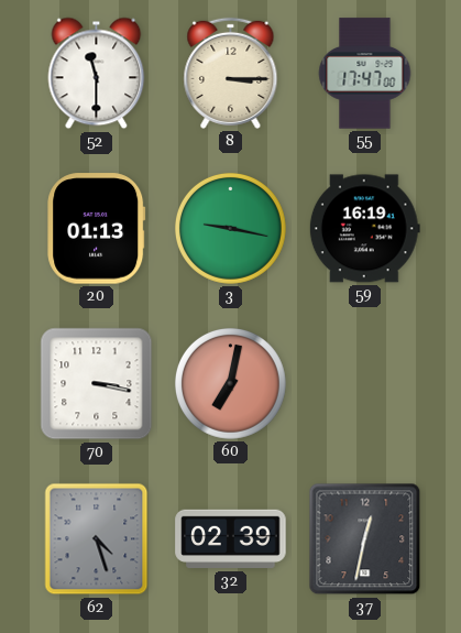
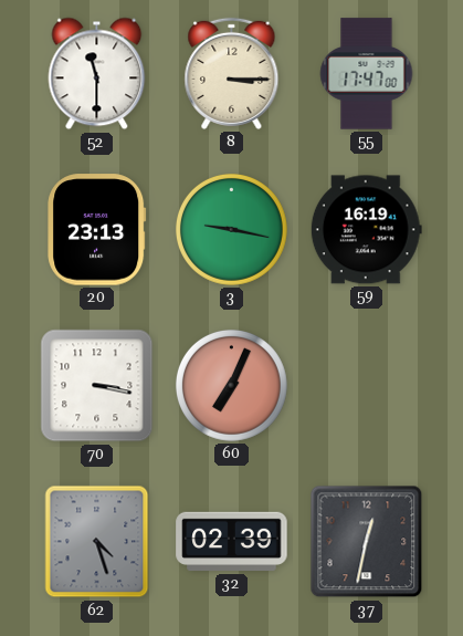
20: 01:13 -> 23:13 (97, 230)
60: 7:02 -> 7:04 (231, 385)
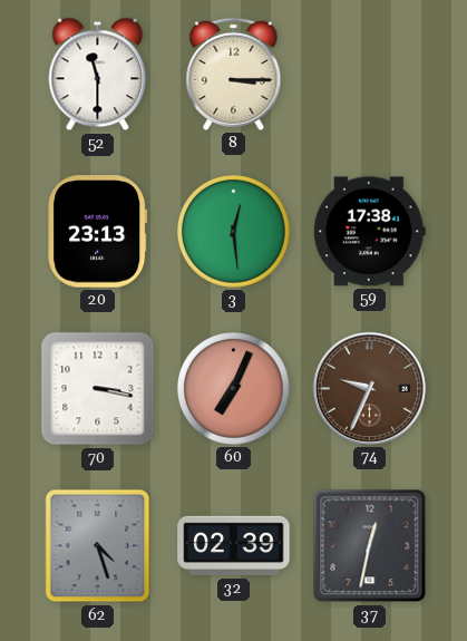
55: 17:47 -> none (367, 74)
3: 9:17 -> 12:29 (233, 231)
59: 16:19 -> 17:38 (369, 232)
74: none -> 9:34 (369, 388)
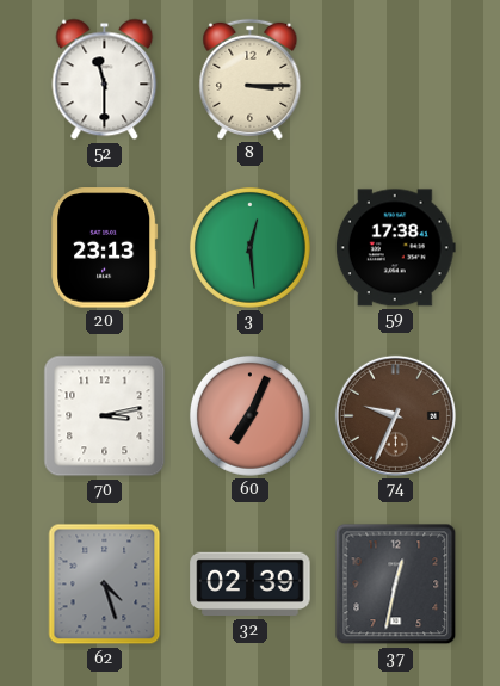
70: 3:17 -> 3:13 (105, 416)
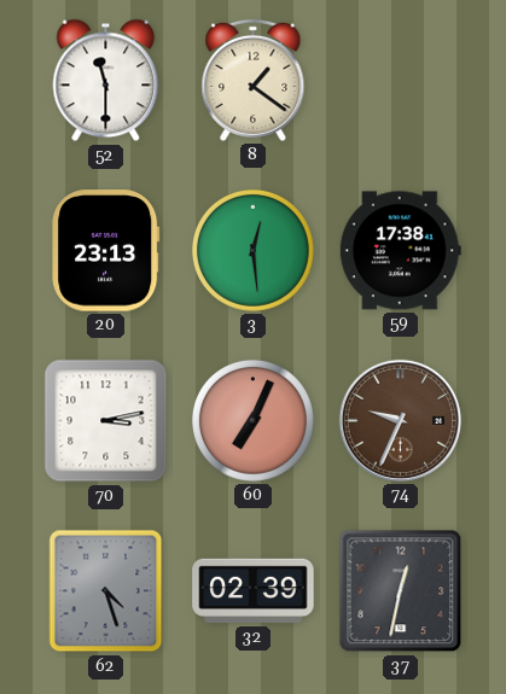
8: 3:15 -> 1:21 (254, 80)
